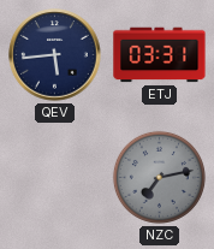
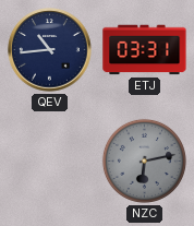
QEV: 5:44 -> 10:44 (50, 50)
NZC: 7:13 -> 6:13 (144, 160)
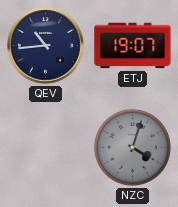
ETJ: 03:31 -> 19:07 (133, 46)
NZC: 6:13 -> 4:03 (132, 147)
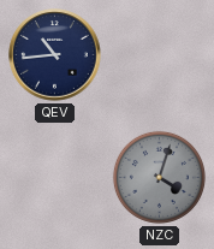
ETJ: 19:07 -> none (133, 46)
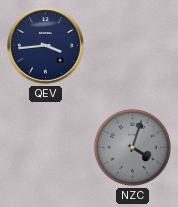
QEV: 10:44 -> 3:44 (46, 46)
